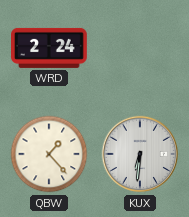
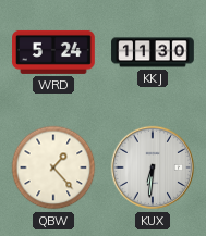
WRD: 2:24 -> 5:24 (54, 52)
KKJ: none -> 11:30 (153, 52)
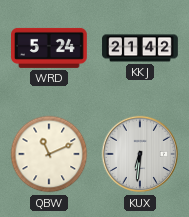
KKJ: 11:30 -> 21:42 (140, 48)
QBW: 1:23 -> 11:11 (49, 154)
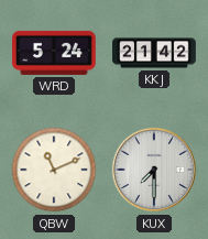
KUX: 6:31 -> 7:30 (154, 170)
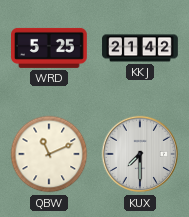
WRD: 5:24 -> 5:25 (50, 48)
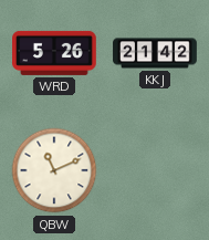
WRD: 5:25 -> 5:26 (55, 53)
KUX: 7:30 -> none (140, 154)
